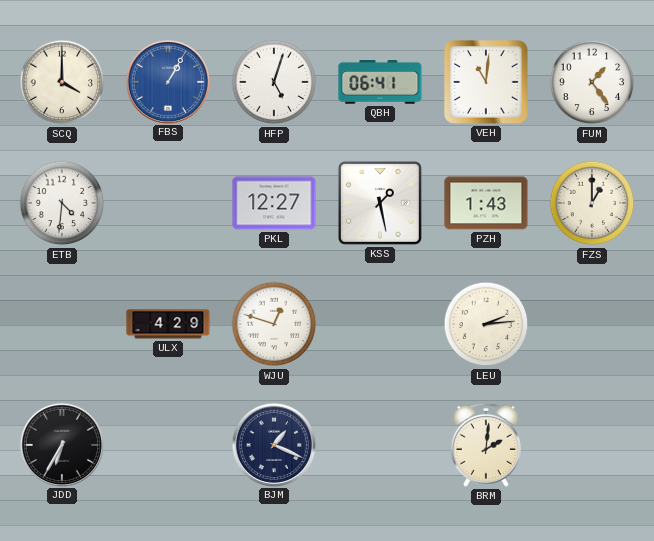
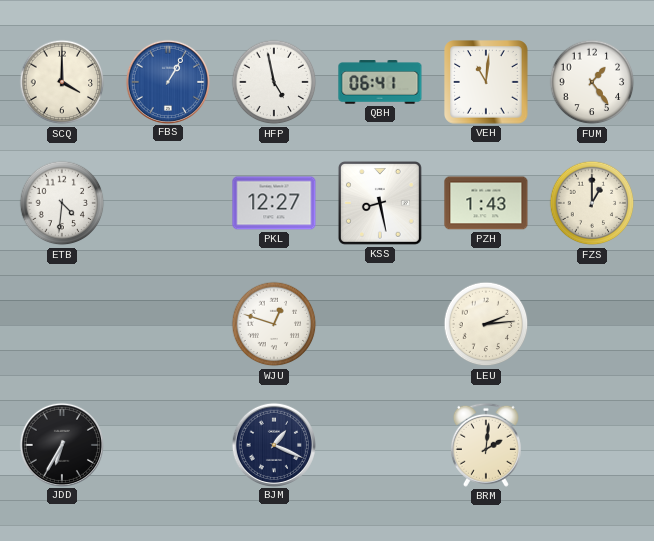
HFP: 5:03 -> 4:58 (274, 82)
KSS: 1:28 -> 8:28 (380, 203)
ULX: 4:29 -> none (168, 324)
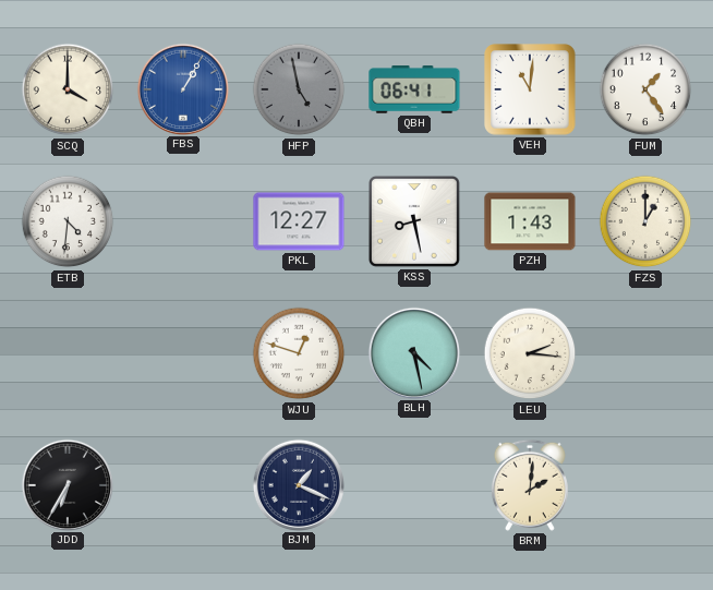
HFP dial: white -> grey (299, 89)
BLH: none -> 4:28 (413, 352)
LEU: 2:14 -> 2:16 (530, 353)
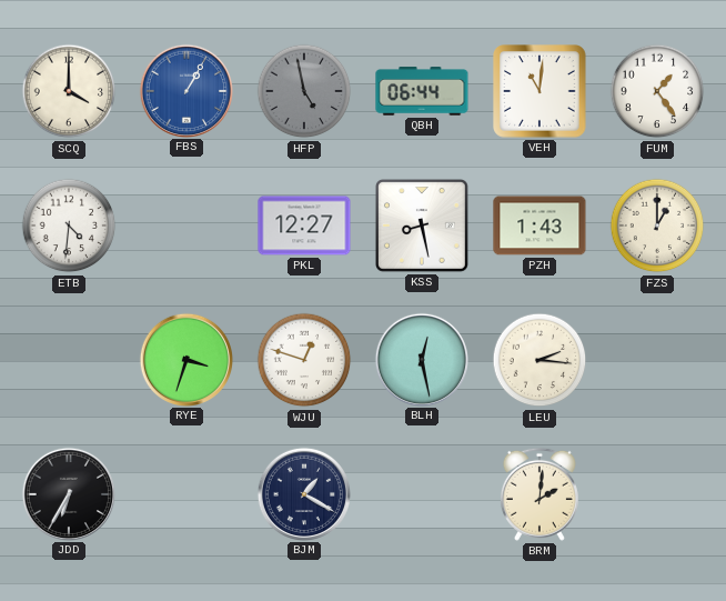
QBH: 06:41 -> 06:44 (422, 91)
RYE: none -> 3:33 (185, 359)
BLH: 4:28 -> 12:28 (421, 359)
BJM: 1:19 -> 1:20 (303, 493)
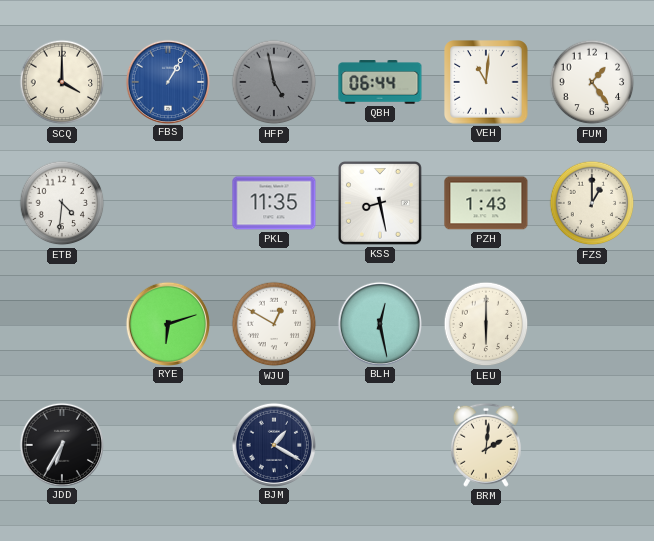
PKL: 12:27 -> 11:35 (274, 203)
RYE: 3:33 -> 6:12 (167, 323)
WJU: 12:48 -> 12:50 (274, 324)
LEU: 2:16 -> 6:00 (486, 324)
